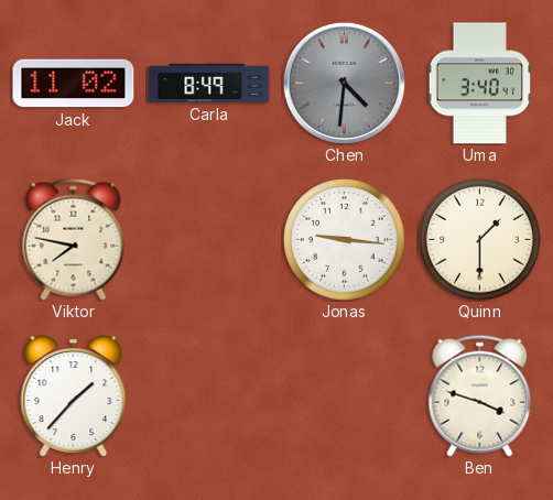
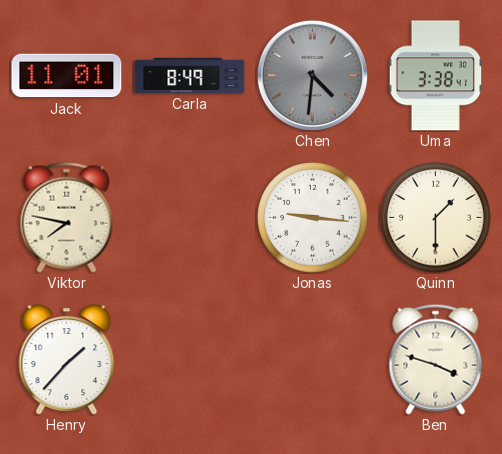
Jack: 11:02 -> 11:01 (67, 76)
Uma: 3:40 -> 3:38 (435, 76)
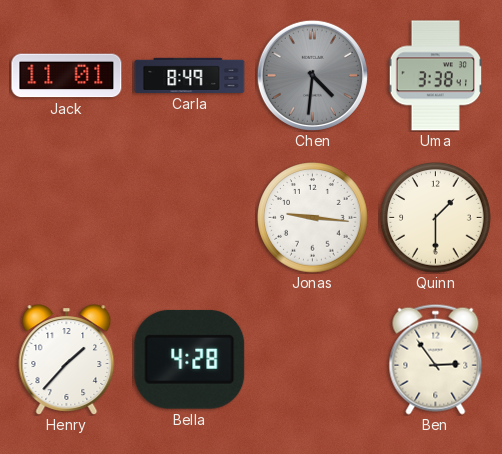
Viktor: 7:47 -> none (67, 217)
Bella: none -> 4:28 (190, 360)
Ben: 3:48 -> 2:54 (436, 359)
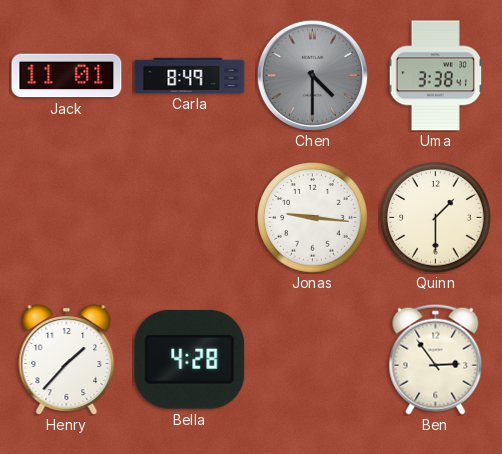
Chen: 4:31 -> 4:30 (312, 75)
